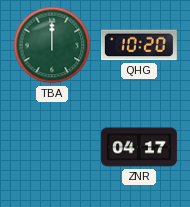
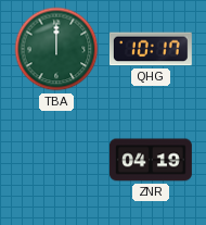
QHG: 10:20 -> 10:17 (151, 49)
ZNR: 04:17 -> 04:19 (151, 160)
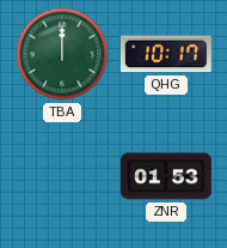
ZNR: 04:19 -> 01:53 (166, 176)
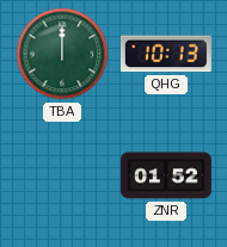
QHG: 10:17 -> 10:13 (166, 54)
ZNR: 01:53 -> 01:52 (166, 175)
